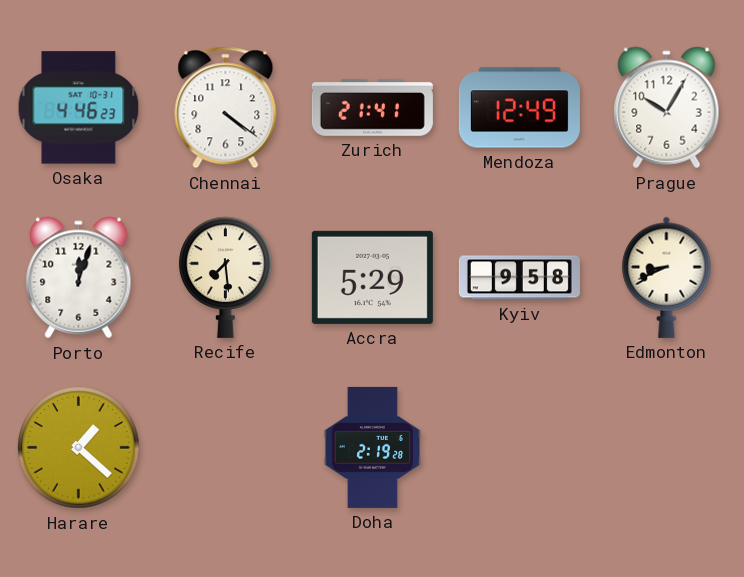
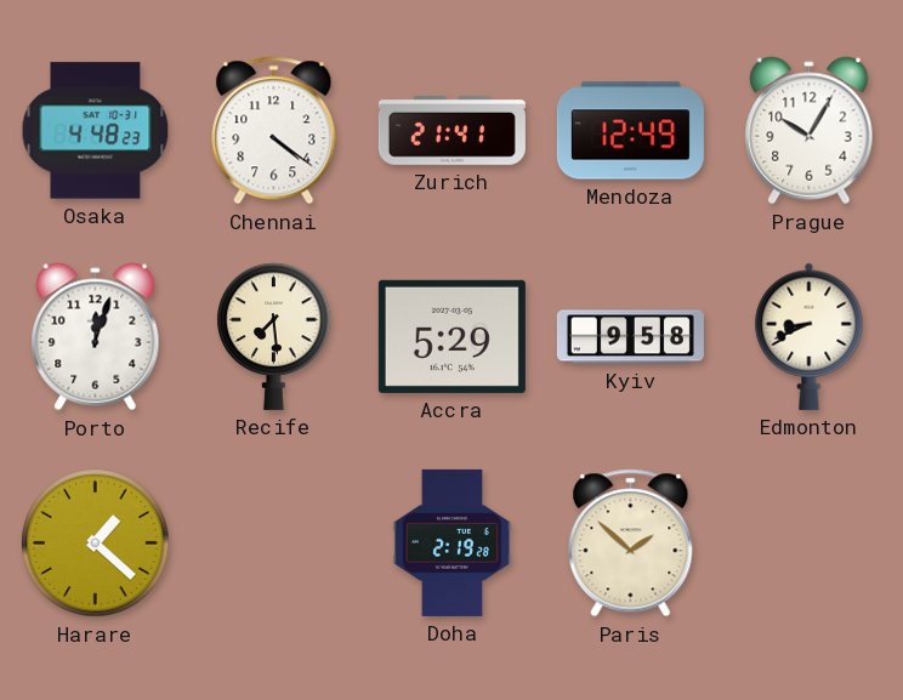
Osaka: 4:46 -> 4:48 (96, 131)
Paris: none -> 1:52 (631, 544)
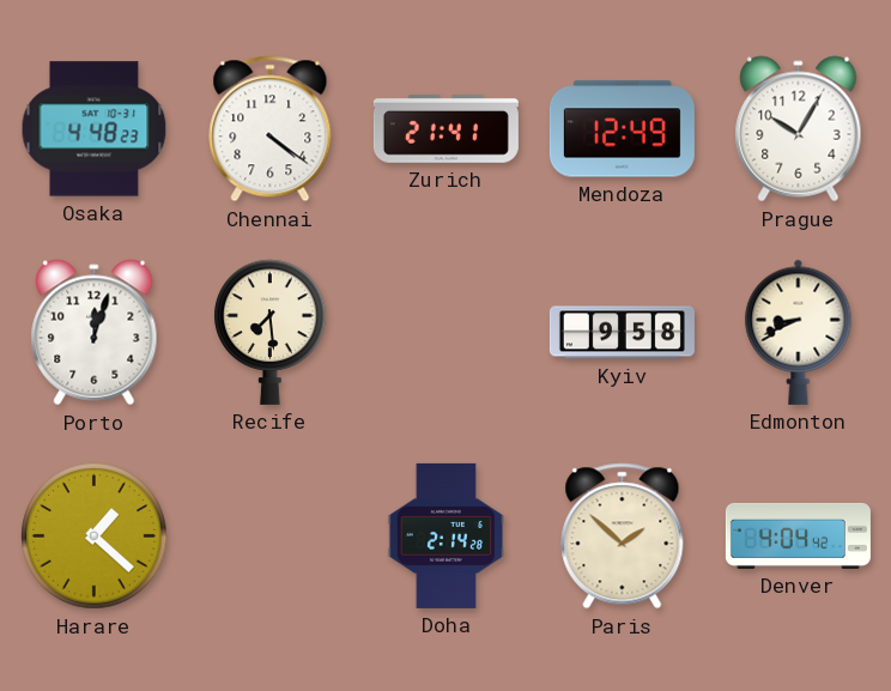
Accra: 5:29 -> none (451, 336)
Doha: 2:19 -> 2:14 (445, 535)
Denver: none -> 4:04 (798, 535)
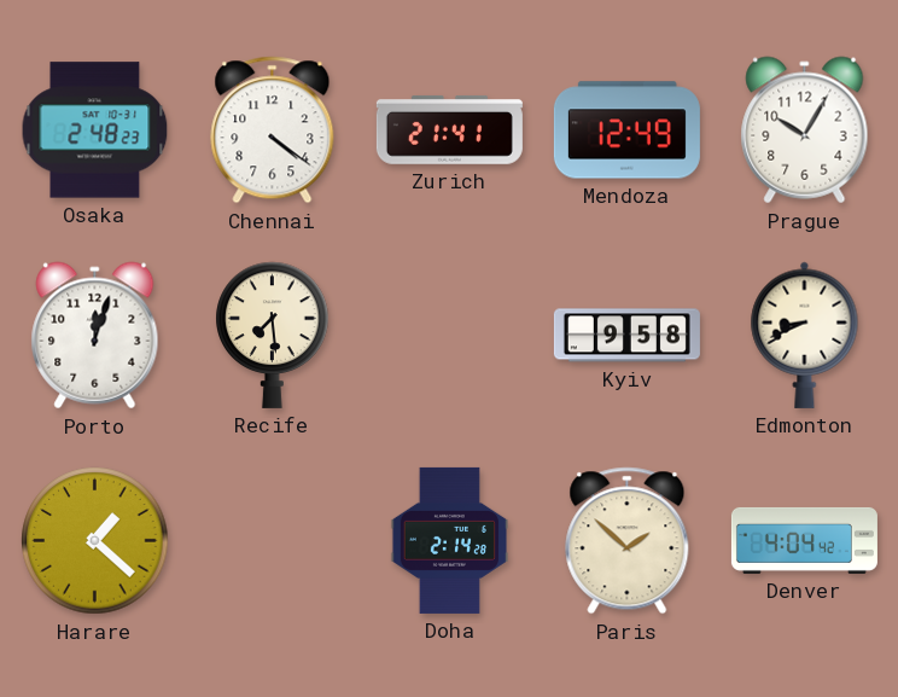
Osaka: 4:48 -> 2:48 (95, 130)
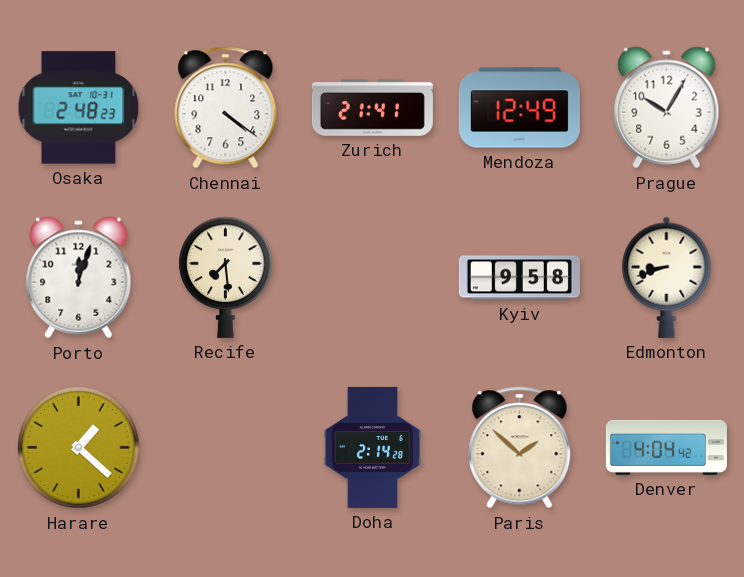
Edmonton: 8:41 -> 8:42 (667, 277)
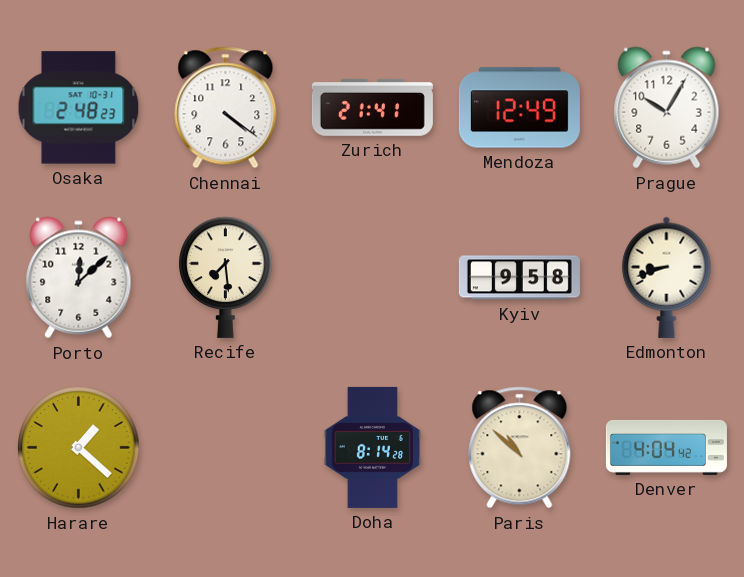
Porto: 12:03 -> 12:08 (79, 278)
Doha: 2:14 -> 8:14 (372, 447)
Paris: 1:52 -> 10:52 (520, 448)
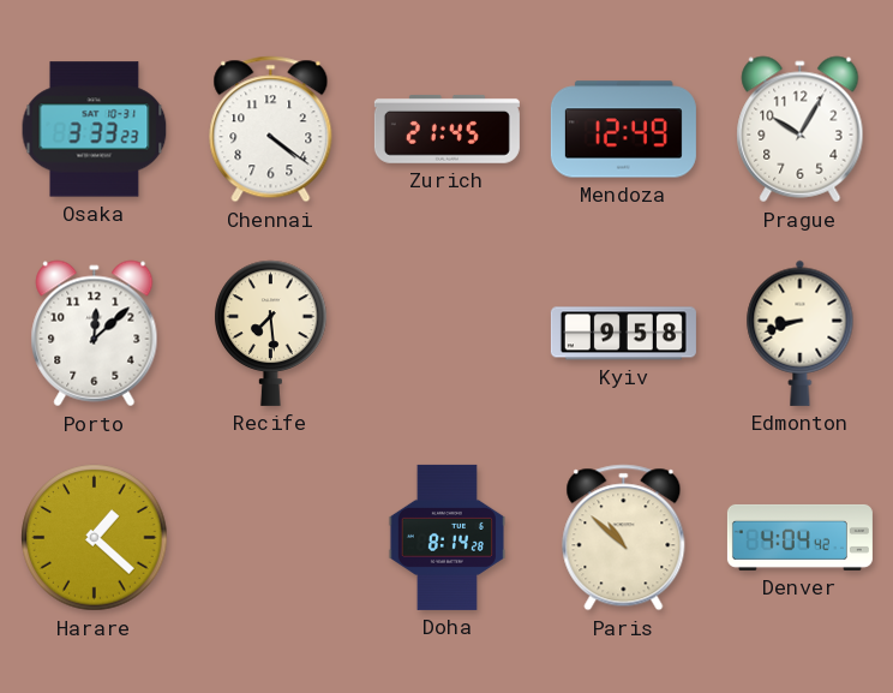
Osaka: 2:48 -> 3:33 (95, 130)
Zurich: 21:41 -> 21:45 (446, 129)
